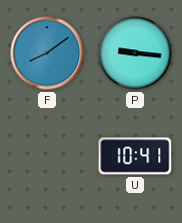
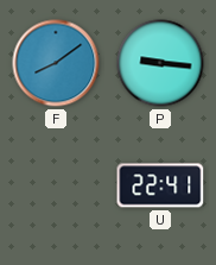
U: 10:41 -> 22:41 (160, 185)
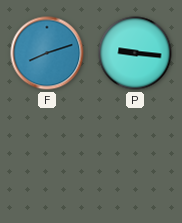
F: 8:09 -> 8:12 (47, 53)
U: 22:41 -> none (160, 185)
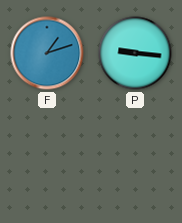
F: 8:12 -> 1:12 (47, 53)
